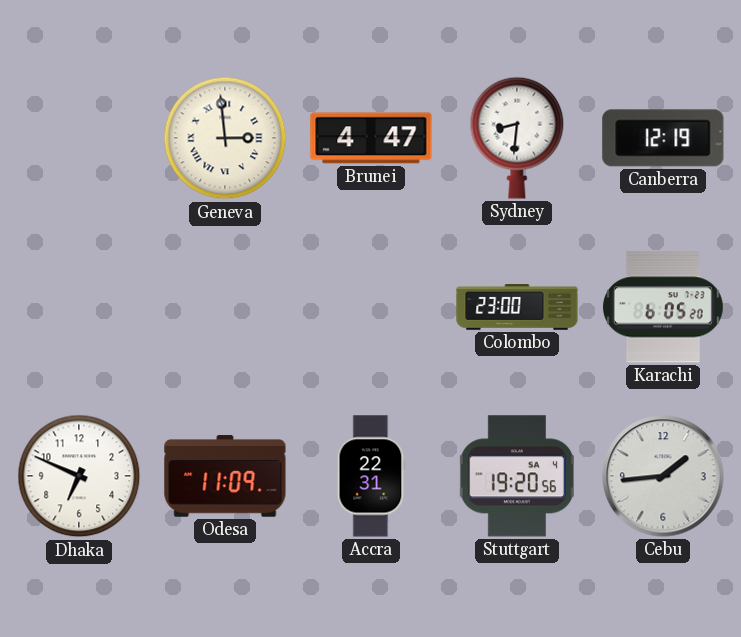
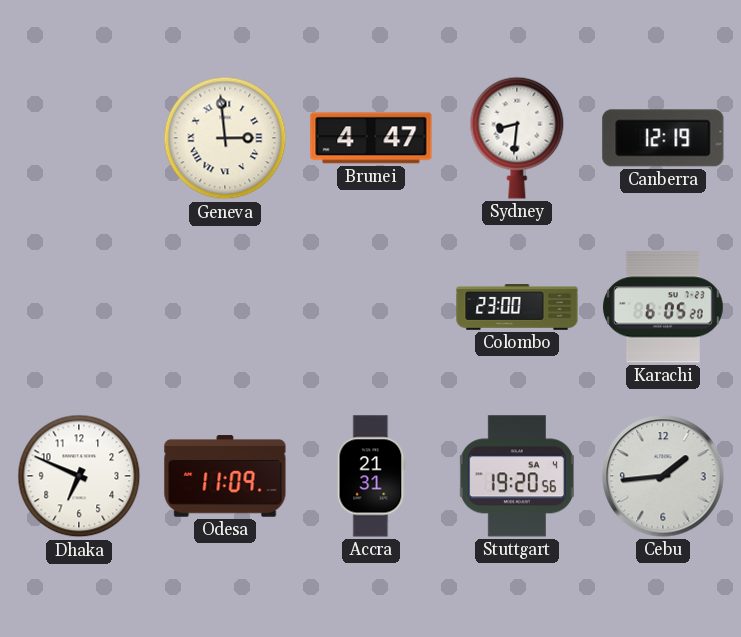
Accra: 22:31 -> 21:31 (371, 476)
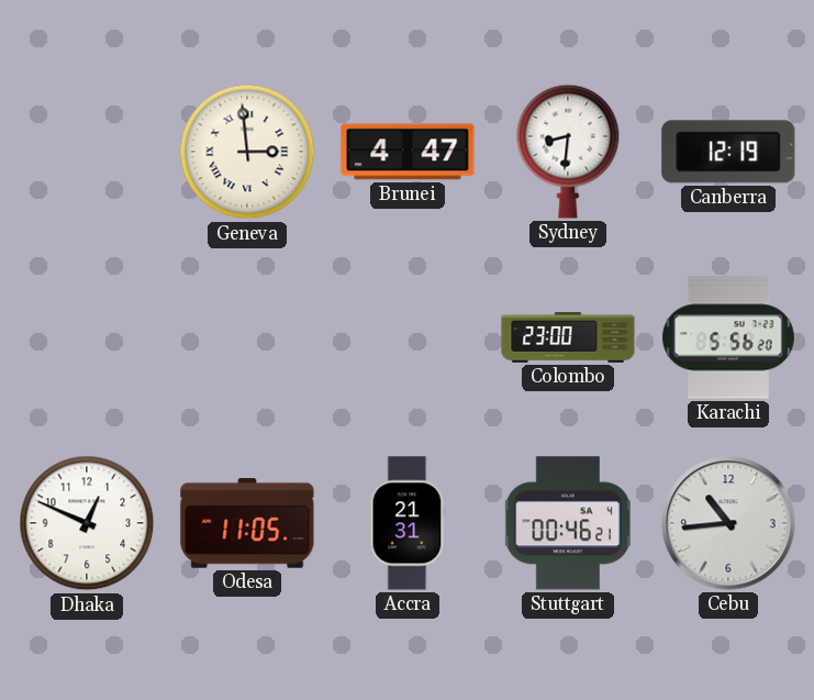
Karachi: 6:05 -> 5:56 (728, 337)
Dhaka: 6:49 -> 12:49 (87, 523)
Odesa: 11:09 -> 11:05 (247, 523)
Stuttgart: 19:20 -> 00:46 (568, 523)
Cebu: 1:44 -> 10:44 (728, 523)
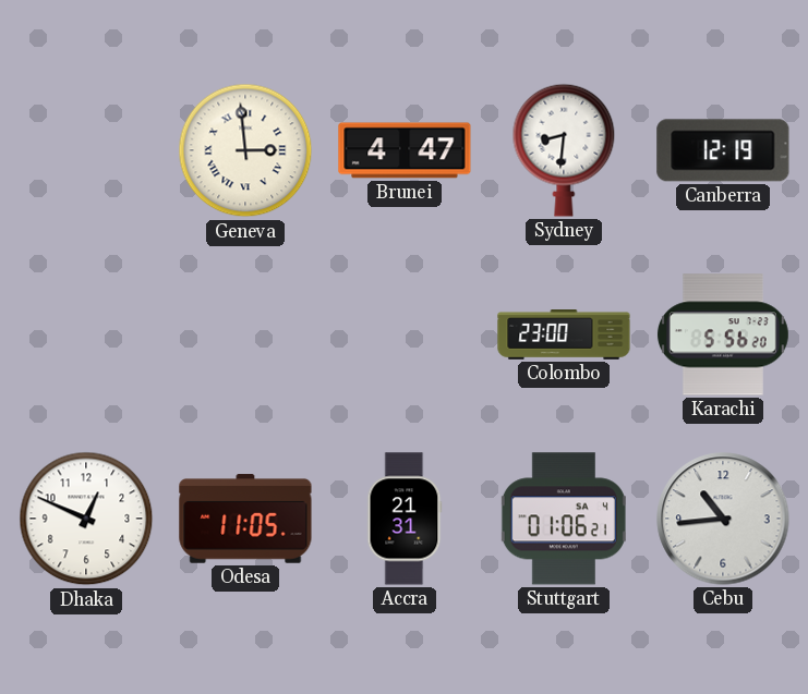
Stuttgart: 00:46 -> 01:06 (564, 519)
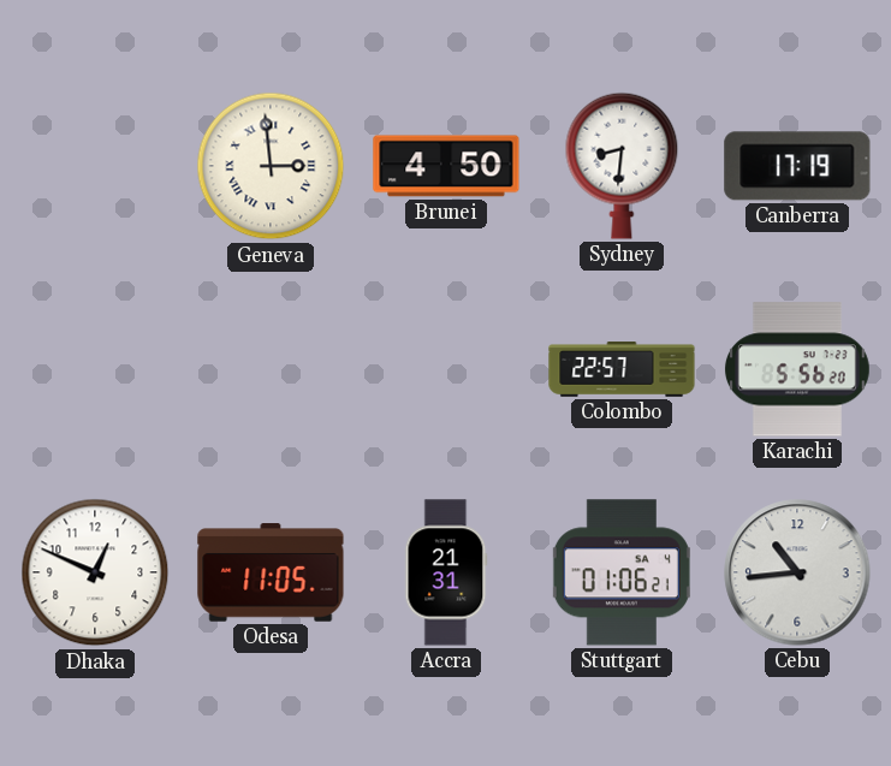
Brunei: 4:47 -> 4:50 (446, 166)
Canberra: 12:19 -> 17:19 (797, 166)
Colombo: 23:00 -> 22:57 (622, 369)
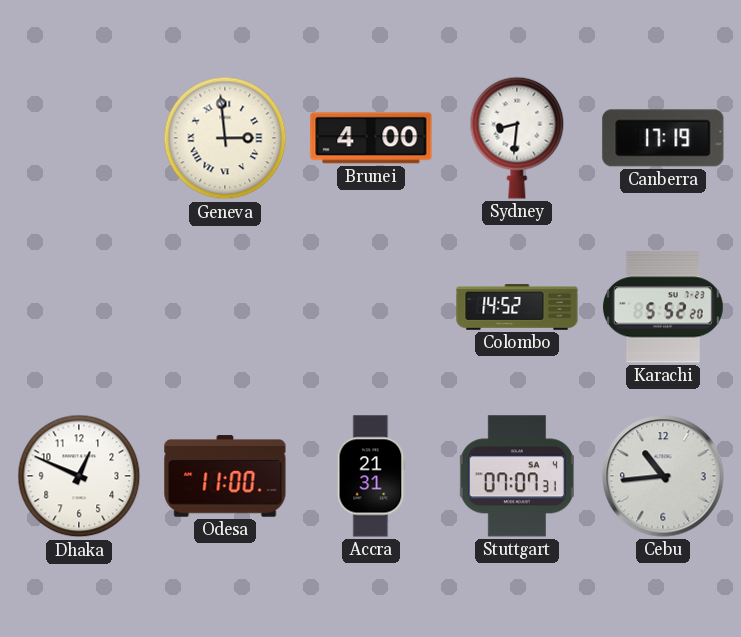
Brunei: 4:50 -> 4:00 (371, 138)
Colombo: 22:57 -> 14:52 (517, 307)
Karachi: 5:56 -> 5:52 (663, 307)
Odesa: 11:05 -> 11:00 (225, 476)
Stuttgart: 01:06 -> 07:07 (517, 476)
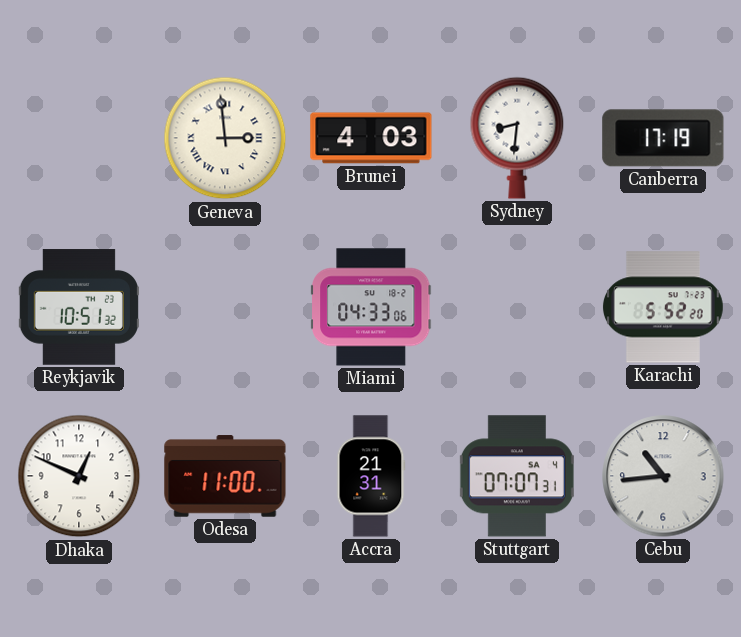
Brunei: 4:00 -> 4:03 (371, 138)
Reykjavik: none -> 10:51 (79, 307)
Miami: none -> 04:33 (372, 307)
Colombo: 14:52 -> none (517, 307)
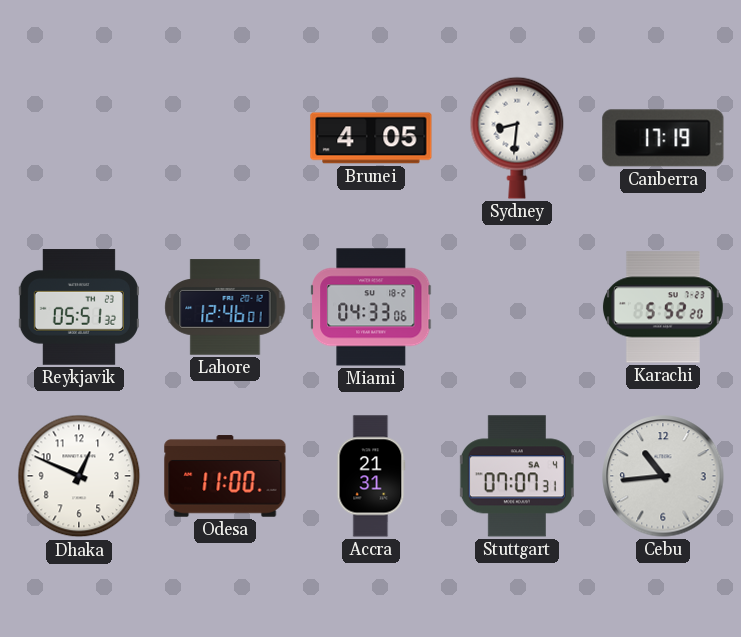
Geneva: 2:59 -> none (225, 138)
Brunei: 4:03 -> 4:05 (371, 138)
Reykjavik: 10:51 -> 05:51 (79, 307)
Lahore: none -> 12:46 (225, 307)
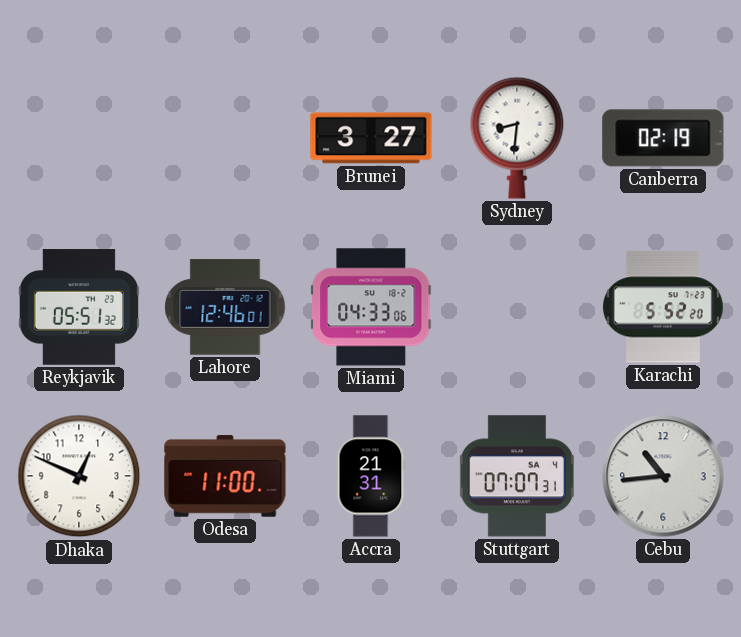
Brunei: 4:05 -> 3:27 (371, 138)
Canberra: 17:19 -> 02:19 (663, 138)
